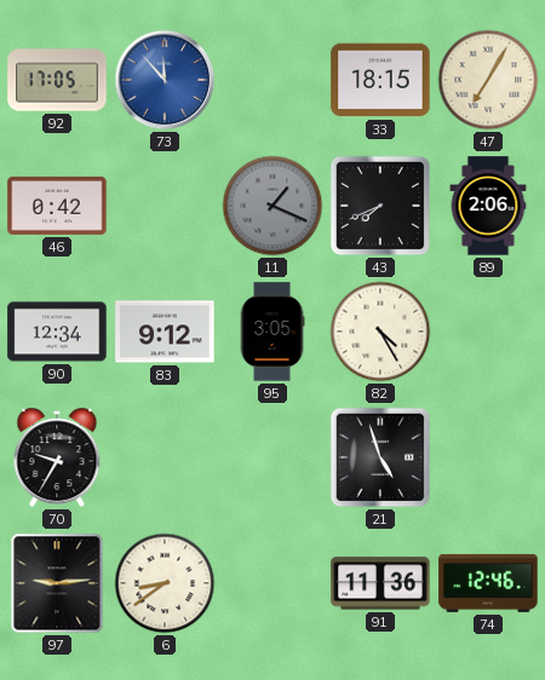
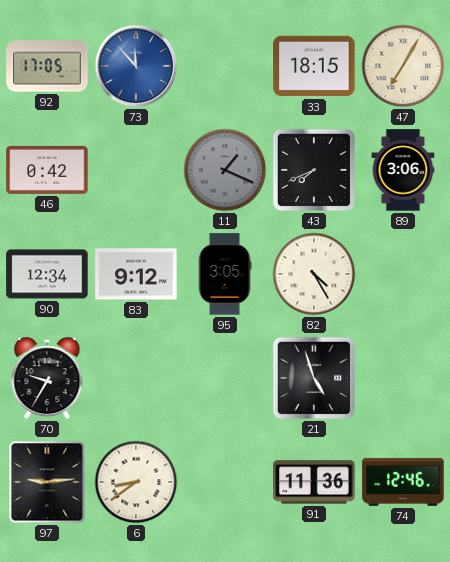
89: 2:06 -> 3:06 (403, 170)
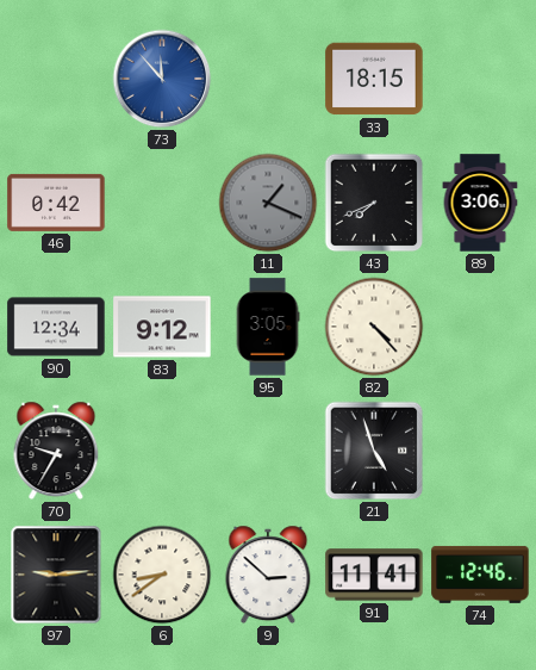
92: 17:05 -> none (47, 66)
47: 7:05 -> none (403, 66)
82: 4:25 -> 4:23 (374, 327)
9: none -> 2:52 (268, 575)
91: 11:36 -> 11:41 (374, 575)
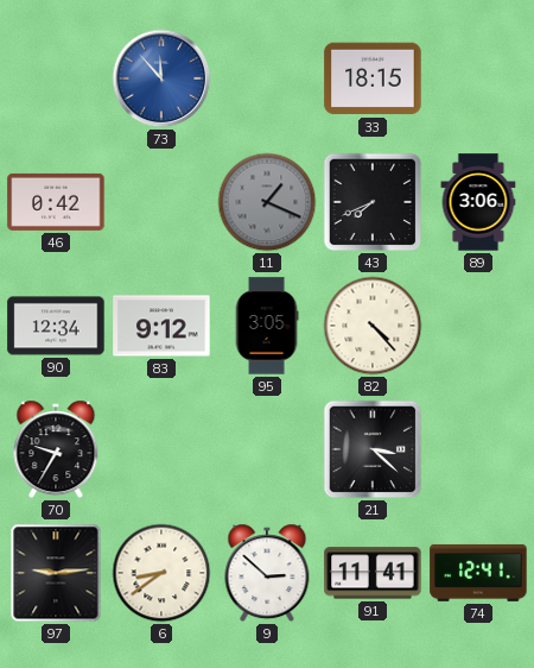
21: 4:57 -> 3:22 (373, 449)
74: 12:46 -> 12:41 (478, 573)
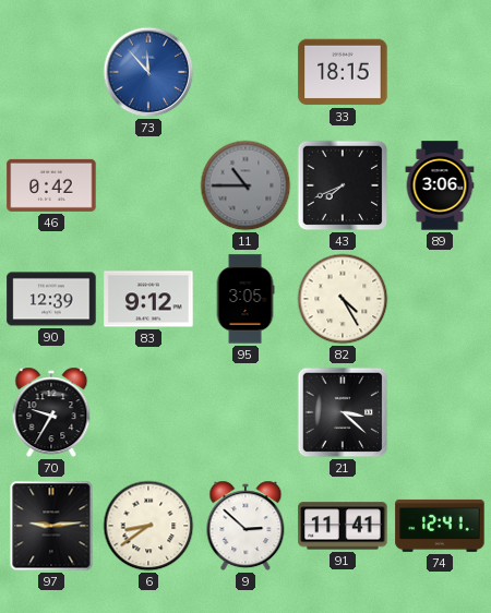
11: 1:19 -> 10:45 (245, 185)
90: 12:34 -> 12:39 (51, 299)
82: 4:23 -> 4:25 (343, 299)
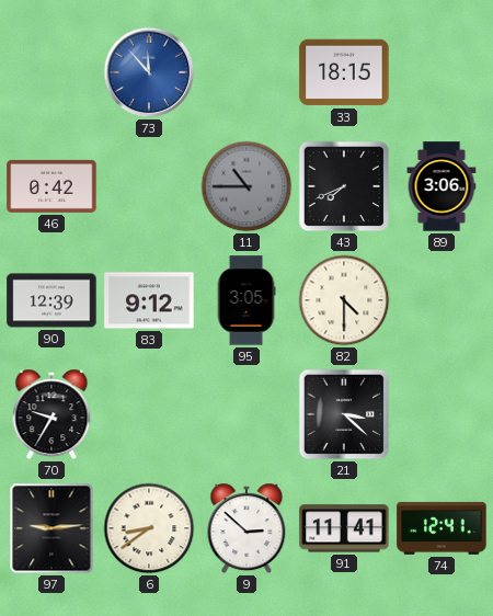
82: 4:25 -> 4:30 (344, 300)
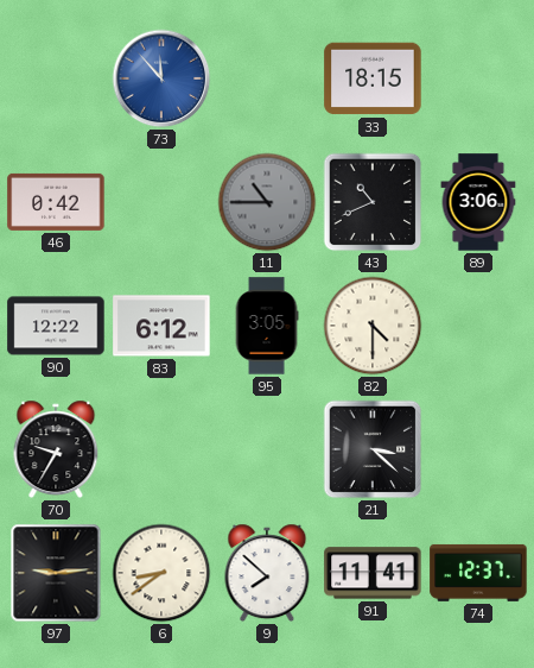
43: 7:41 -> 10:41 (373, 202)
90: 12:39 -> 12:22 (56, 326)
83: 9:12 -> 6:12 (161, 326)
9: 2:52 -> 7:52 (267, 573)
74: 12:41 -> 12:37 (478, 573)
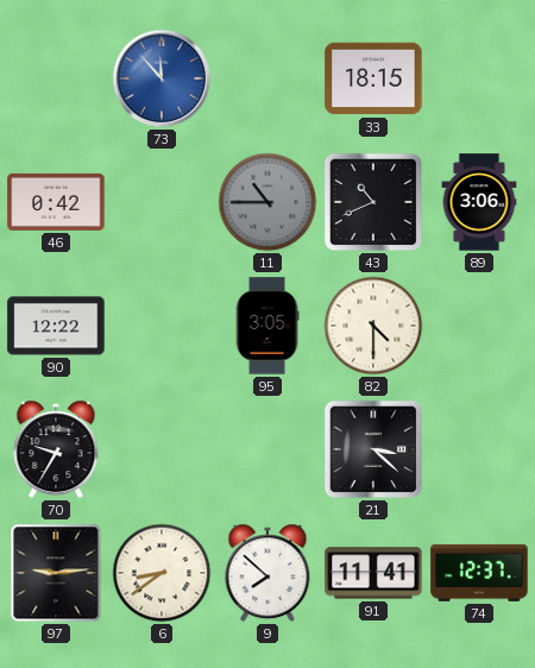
83: 6:12 -> none (161, 326)
